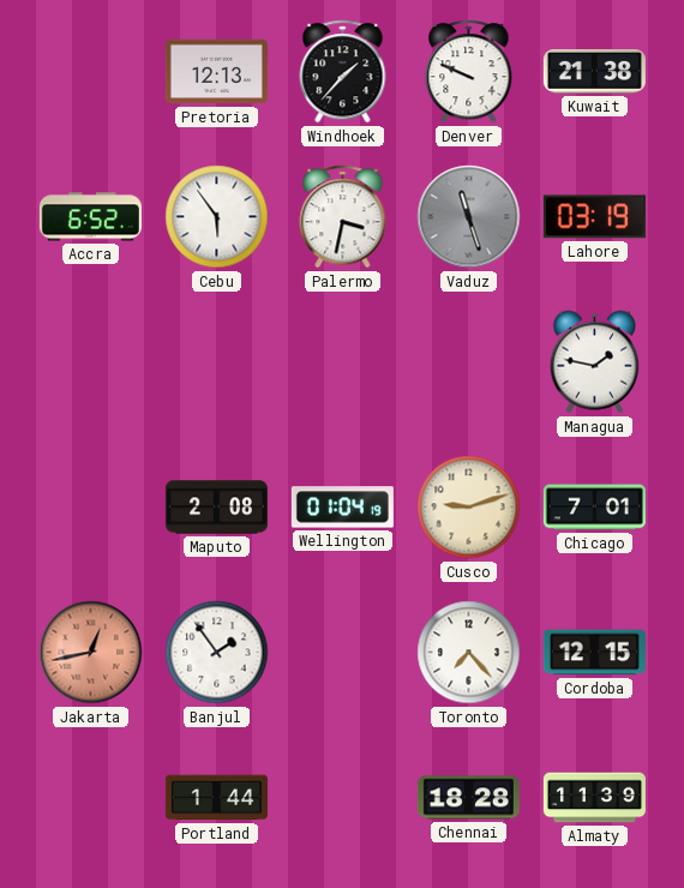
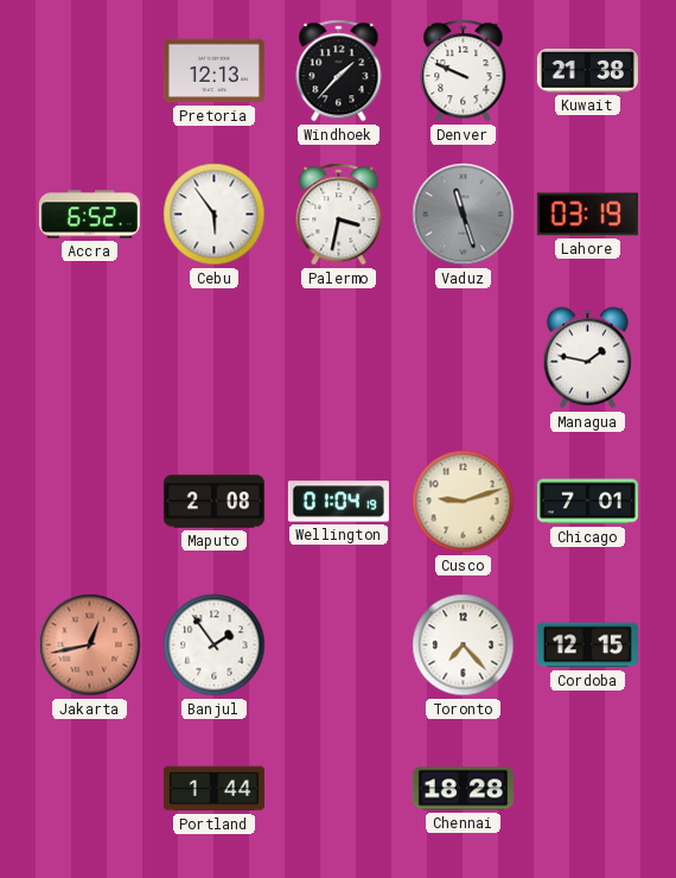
Almaty: 11:39 -> none (594, 798)
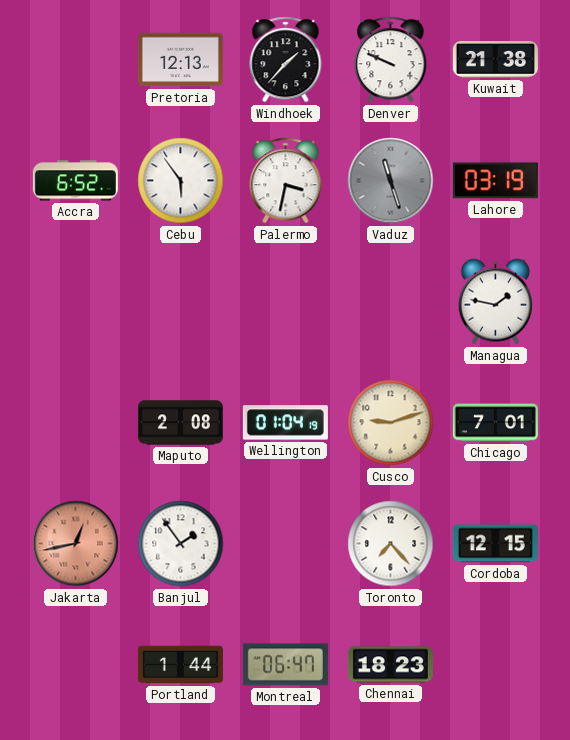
Montreal: none -> 06:47 (285, 665)
Chennai: 18:28 -> 18:23 (390, 665)
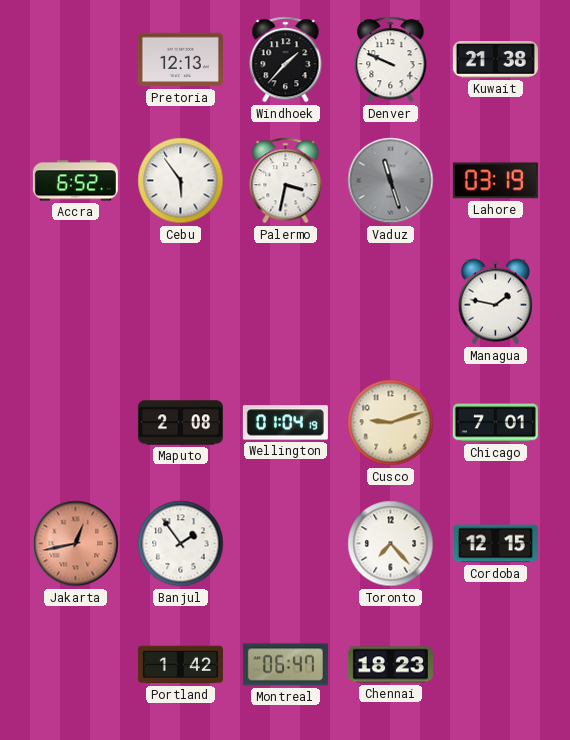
Portland: 1:44 -> 1:42 (180, 665)
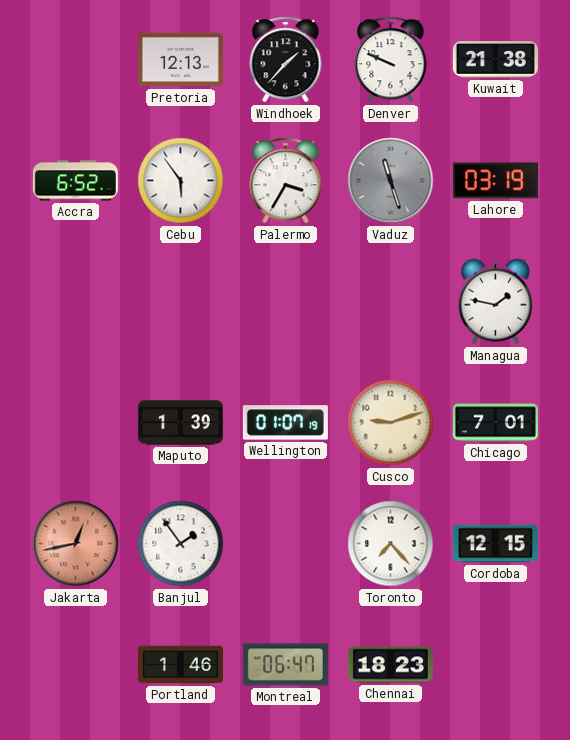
Palermo: 3:32 -> 3:35 (286, 181)
Maputo: 2:08 -> 1:39 (180, 423)
Wellington: 01:04 -> 01:07 (285, 423)
Portland: 1:42 -> 1:46 (180, 665)
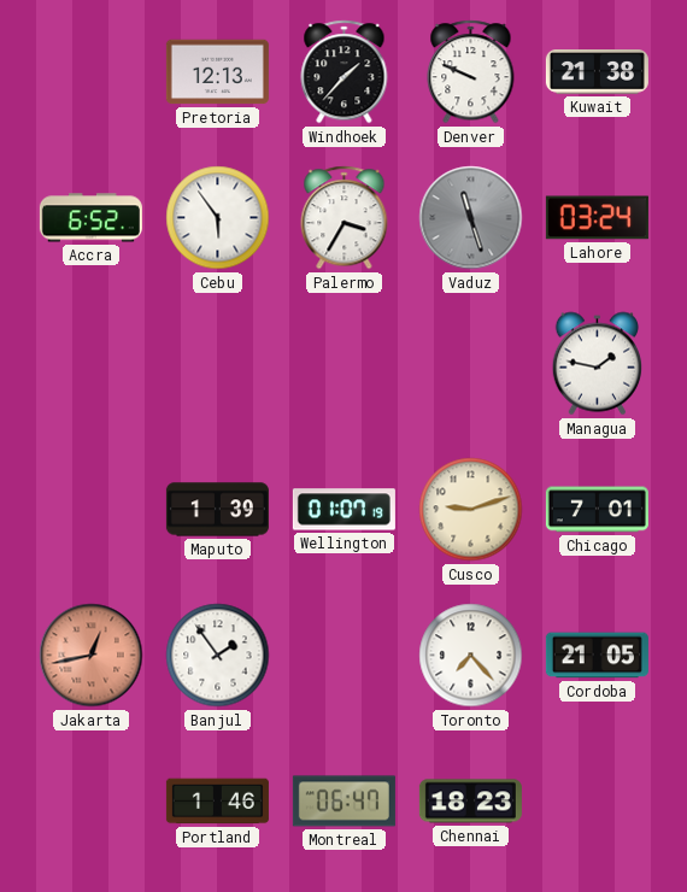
Lahore: 03:19 -> 03:24 (597, 218)
Cordoba: 12:15 -> 21:05 (597, 656)
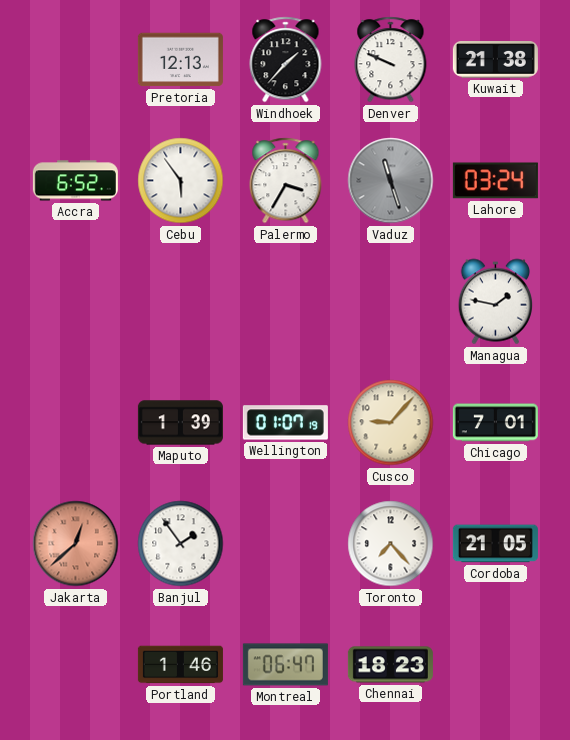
Cusco: 9:12 -> 9:07 (391, 423)
Jakarta: 12:43 -> 12:38 (76, 544)
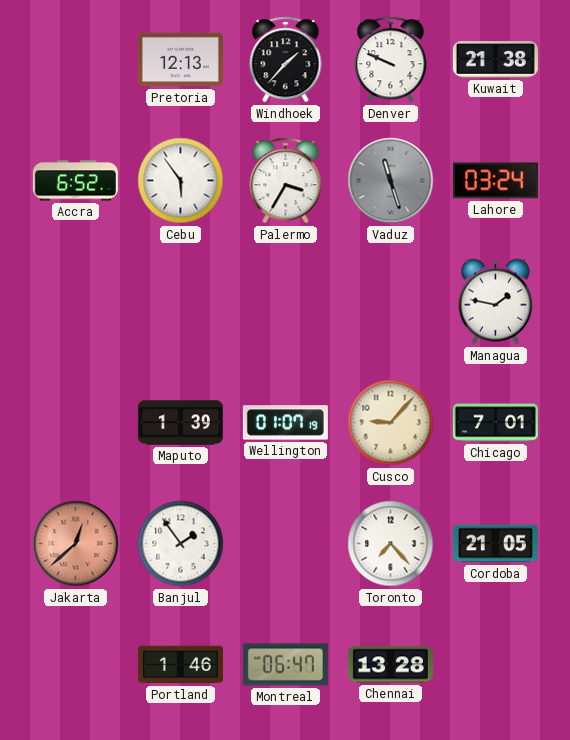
Chennai: 18:23 -> 13:28 (390, 665)
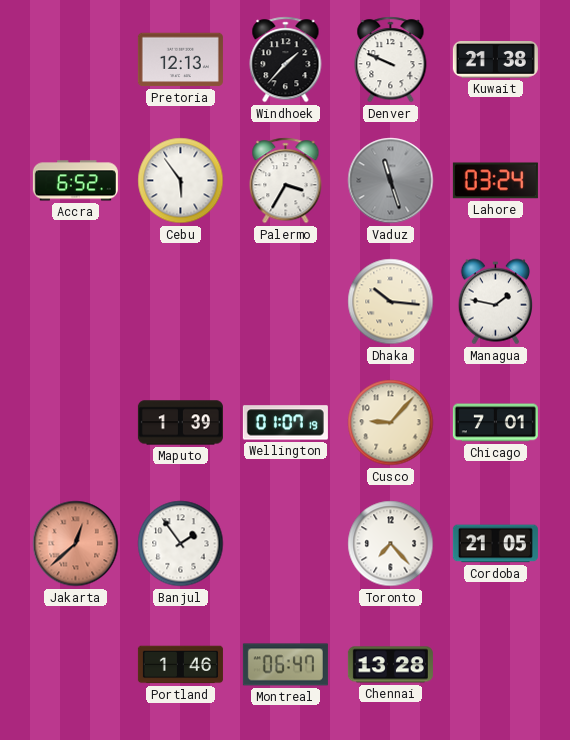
Dhaka: none -> 10:16 (391, 302)
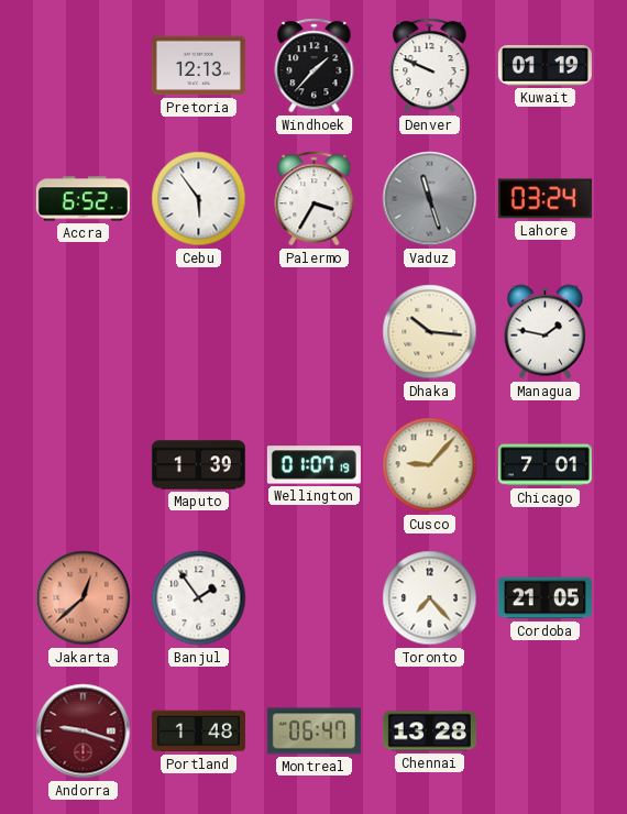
Kuwait: 21:38 -> 01:19 (544, 66)
Andorra: none -> 9:18 (84, 732)
Portland: 1:46 -> 1:48 (198, 732)
